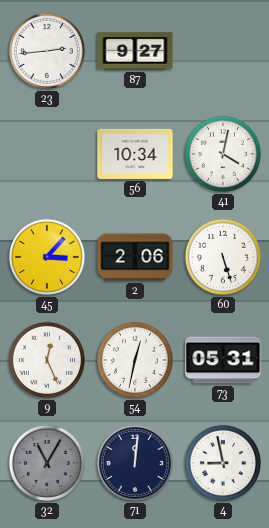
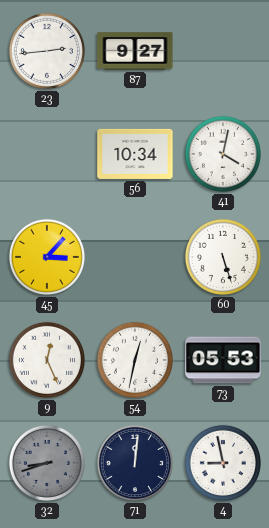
2: 2:06 -> none (135, 257)
73: 05:31 -> 05:53 (223, 360)
32: 11:05 -> 8:42 (47, 463)
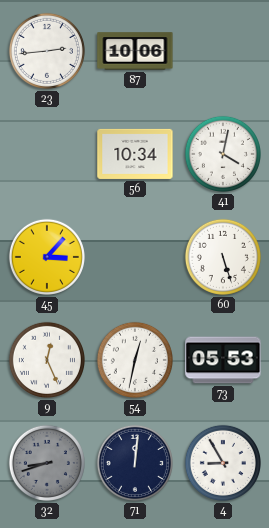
87: 9:27 -> 10:06 (135, 51)
4: 8:58 -> 8:55 (223, 463)
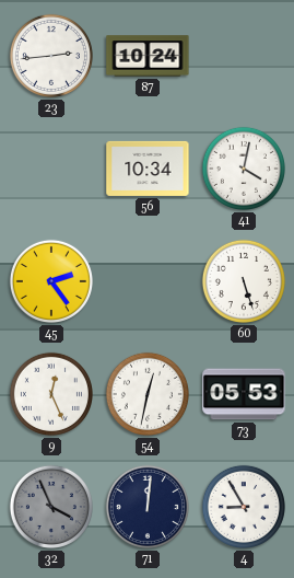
87: 10:06 -> 10:24 (148, 56)
45: 3:07 -> 2:24 (51, 281)
32: 8:42 -> 3:56 (51, 507)
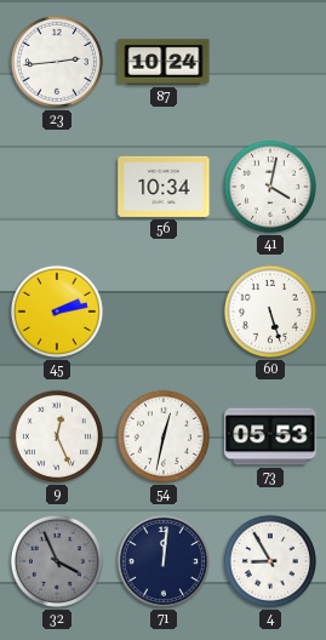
45: 2:24 -> 2:13 (57, 312)
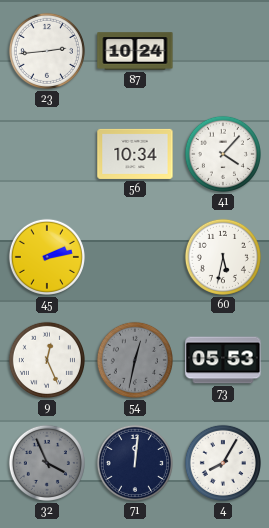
41: 4:02 -> 4:07 (223, 154)
60: 5:27 -> 5:32 (223, 257)
54 dial: white -> grey (135, 360)
4: 8:55 -> 8:05 (223, 463)
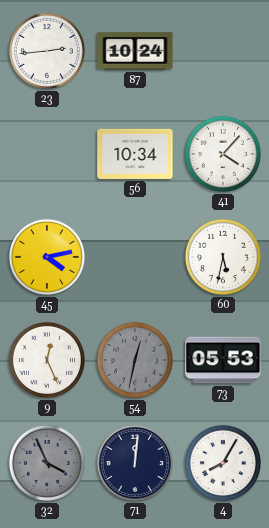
45: 2:13 -> 4:13 (47, 257)
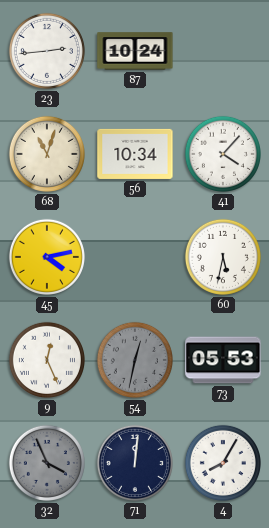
68: none -> 11:03 (47, 154)
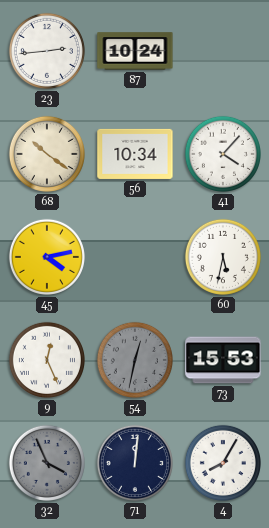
68: 11:03 -> 10:21 (47, 154)
73: 05:53 -> 15:53 (223, 360)
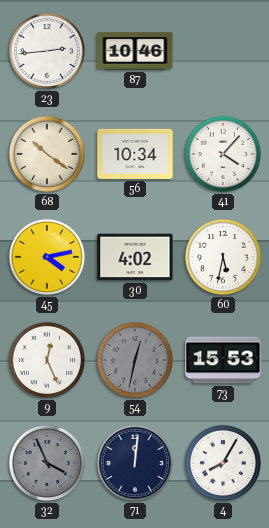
87: 10:24 -> 10:46 (135, 51)
30: none -> 4:02 (135, 257)
